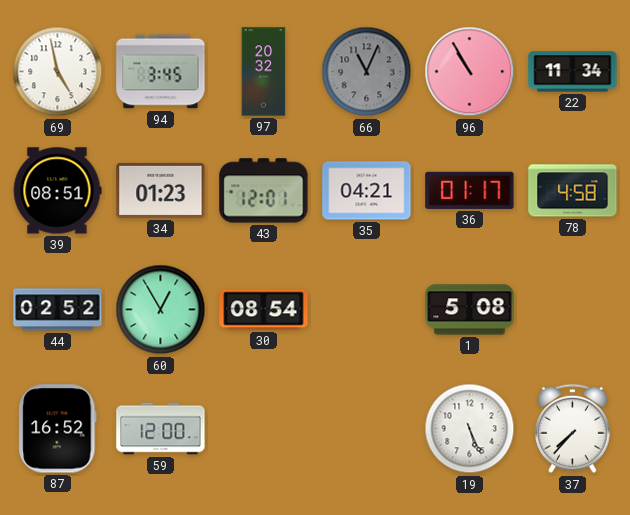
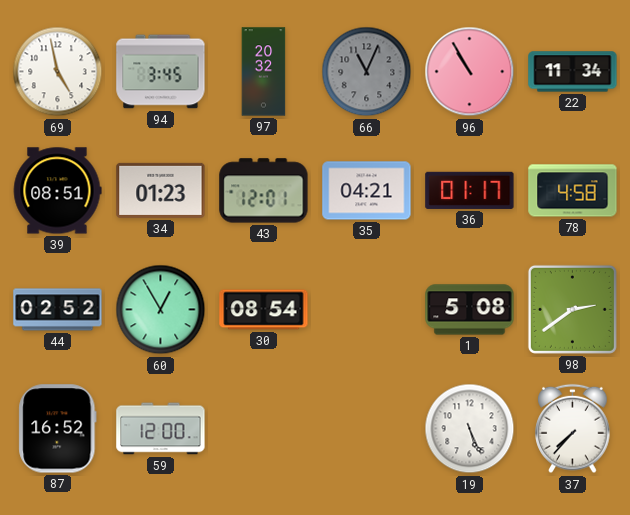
98: none -> 2:39 (572, 309)
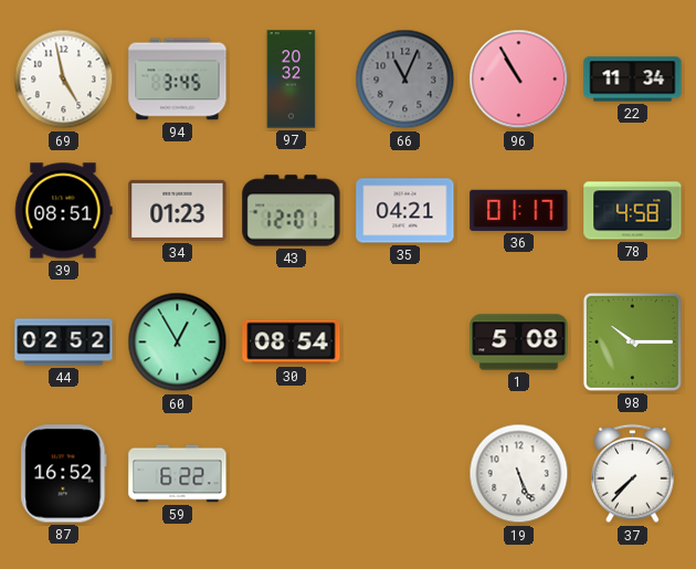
98: 2:39 -> 10:15 (632, 341)
59: 12:00 -> 6:22 (178, 474)
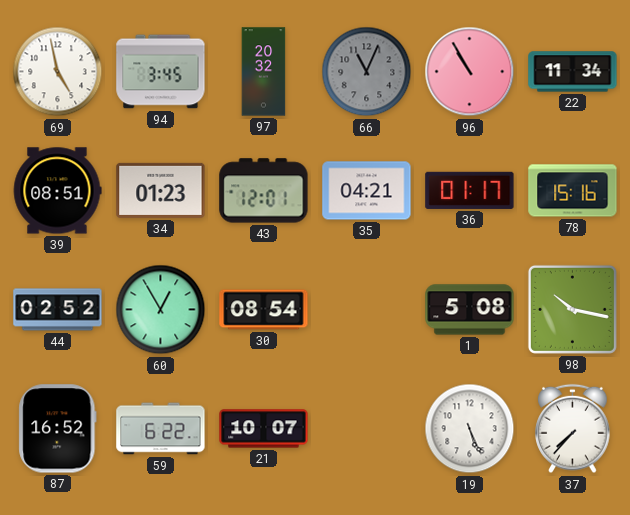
78: 4:58 -> 15:16 (573, 191)
98: 10:15 -> 10:17 (572, 309)
21: none -> 10:07 (264, 429)
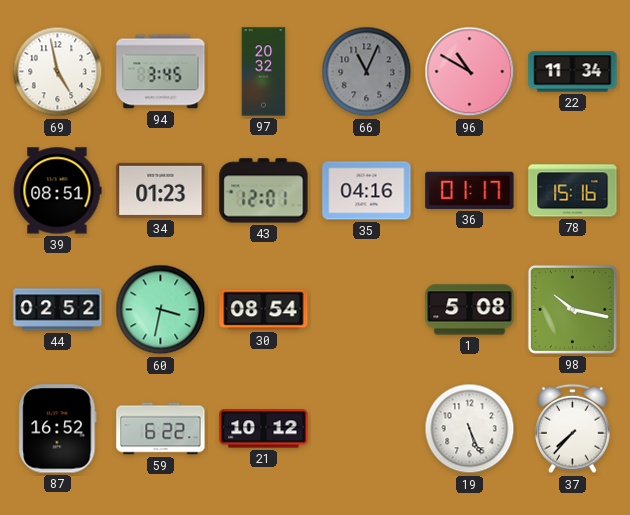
96: 10:55 -> 10:50 (470, 72)
35: 04:21 -> 04:16 (367, 191)
60: 12:55 -> 3:32 (161, 310)
21: 10:07 -> 10:12 (264, 429)
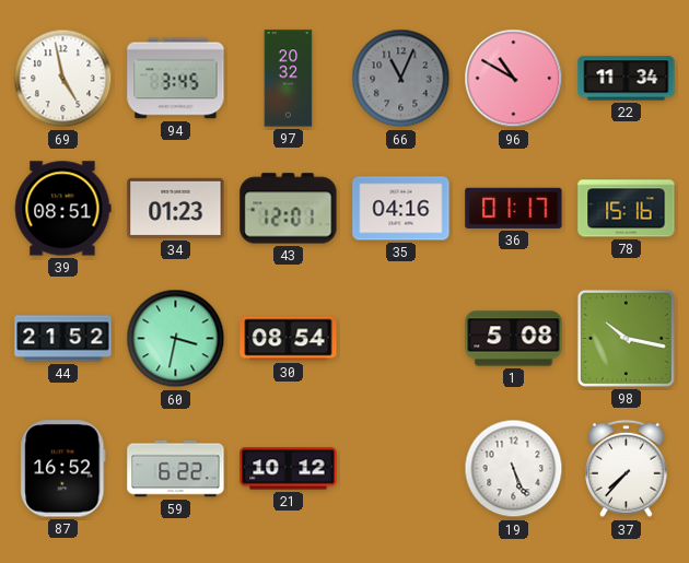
44: 02:52 -> 21:52 (63, 339)
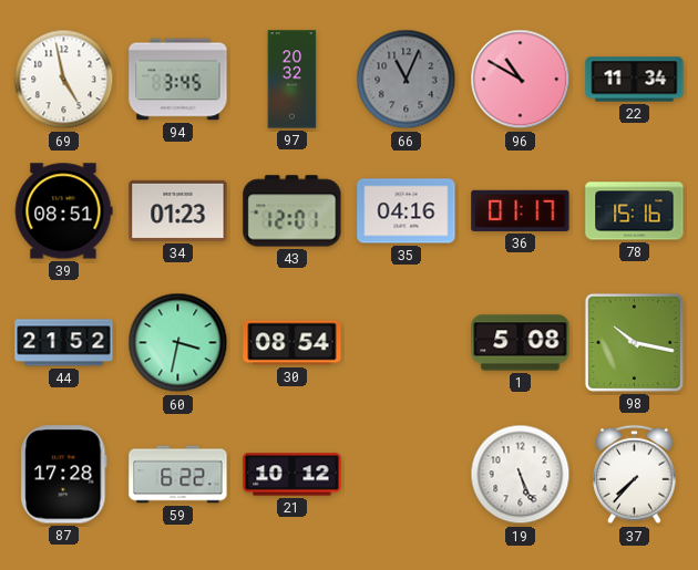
87: 16:52 -> 17:28 (64, 475)
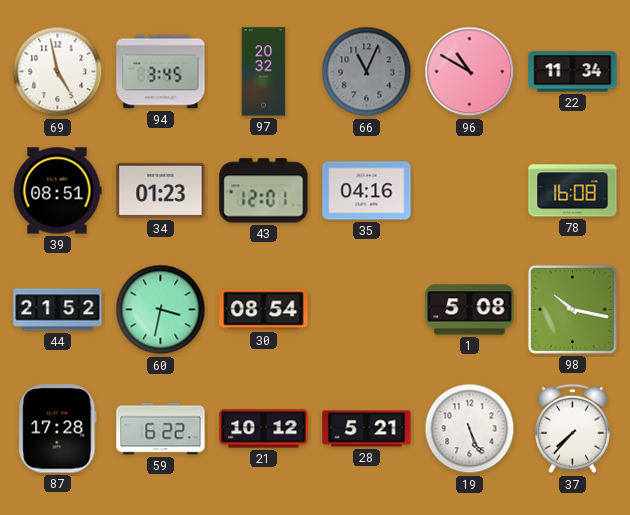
36: 01:17 -> none (521, 210)
78: 15:16 -> 16:08 (573, 191)
28: none -> 5:21 (367, 429)
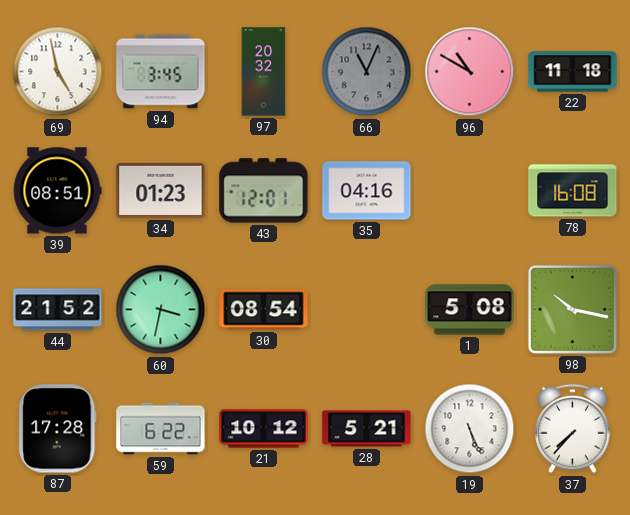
22: 11:34 -> 11:18 (573, 72)
